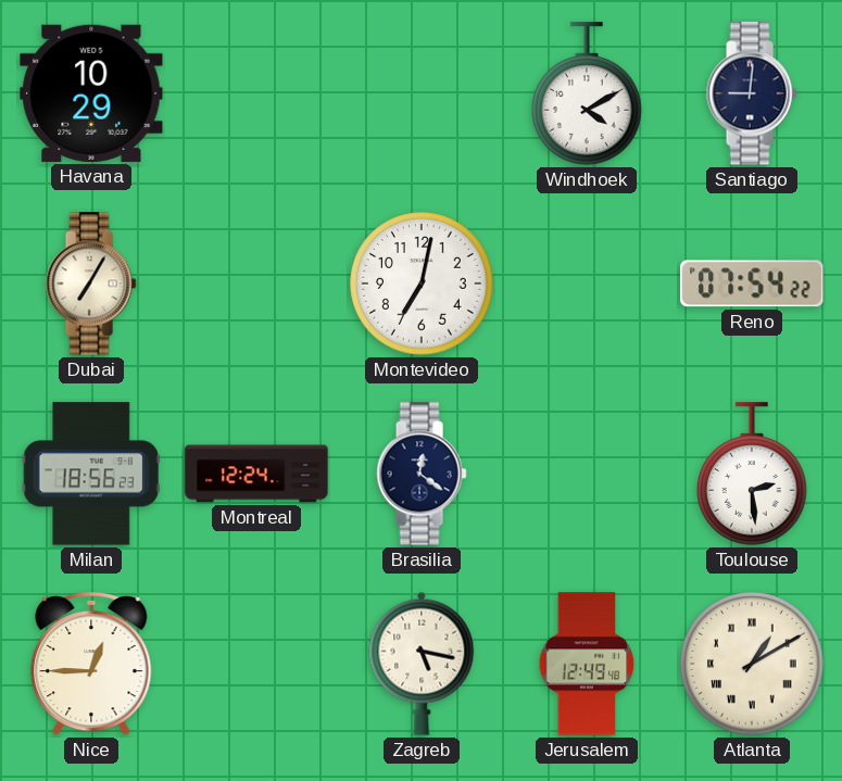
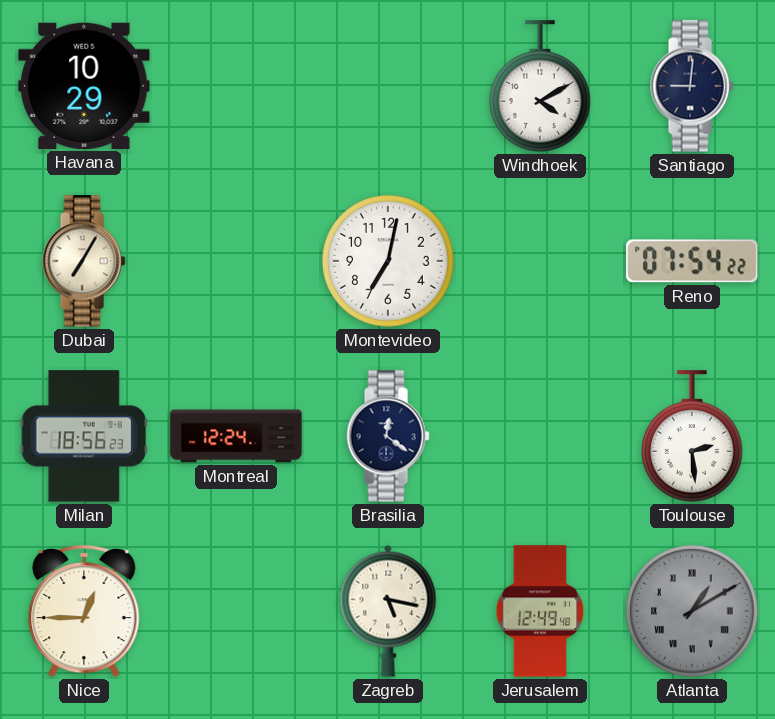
Atlanta dial: cream -> grey (692, 611)
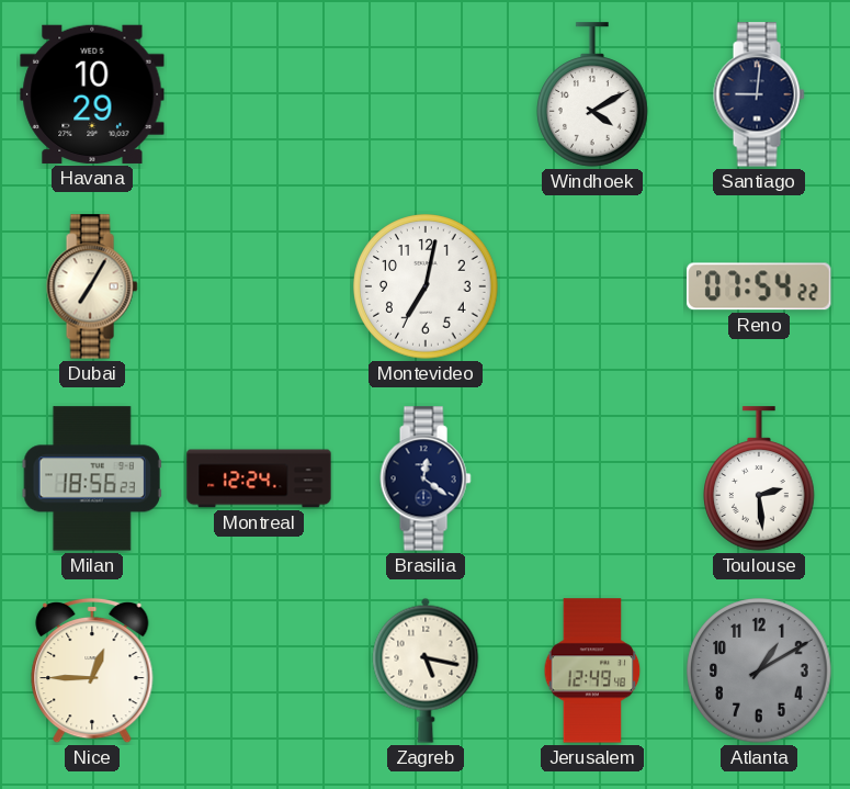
Atlanta numerals: Roman -> Arabic (759, 670)
